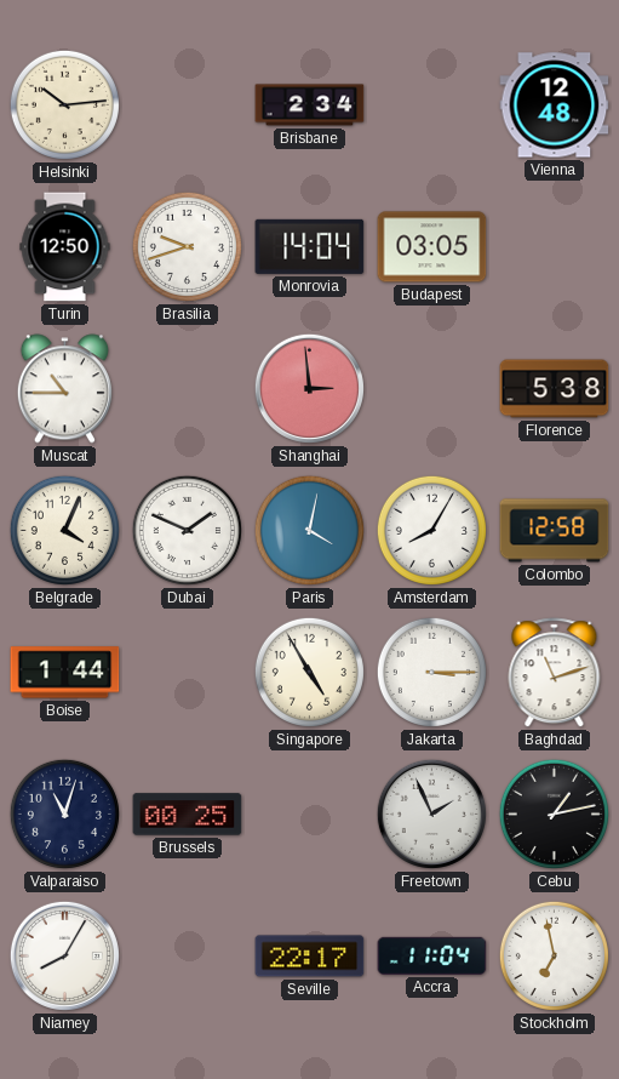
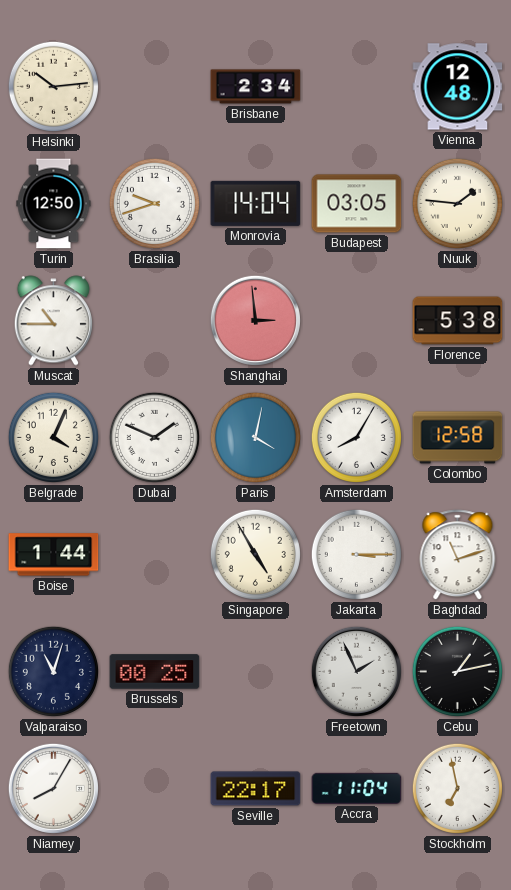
Nuuk: none -> 1:46 (457, 203)
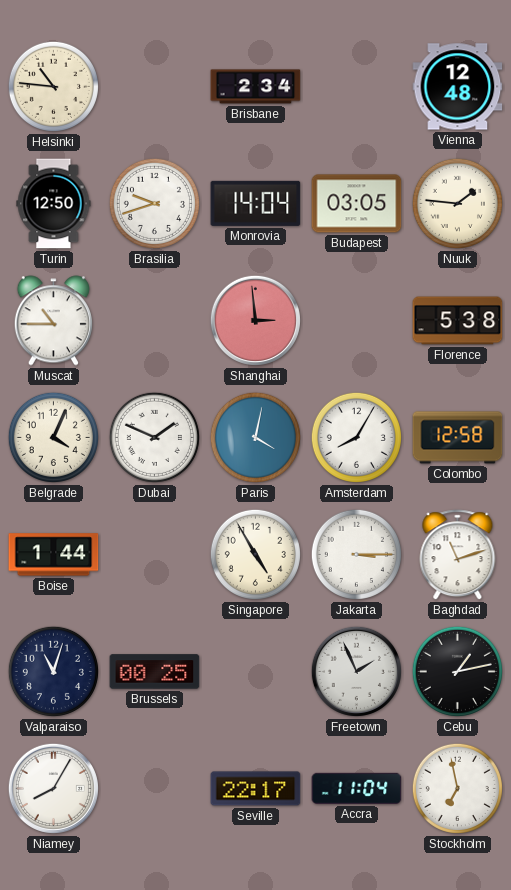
Helsinki: 10:14 -> 10:46 (53, 86)
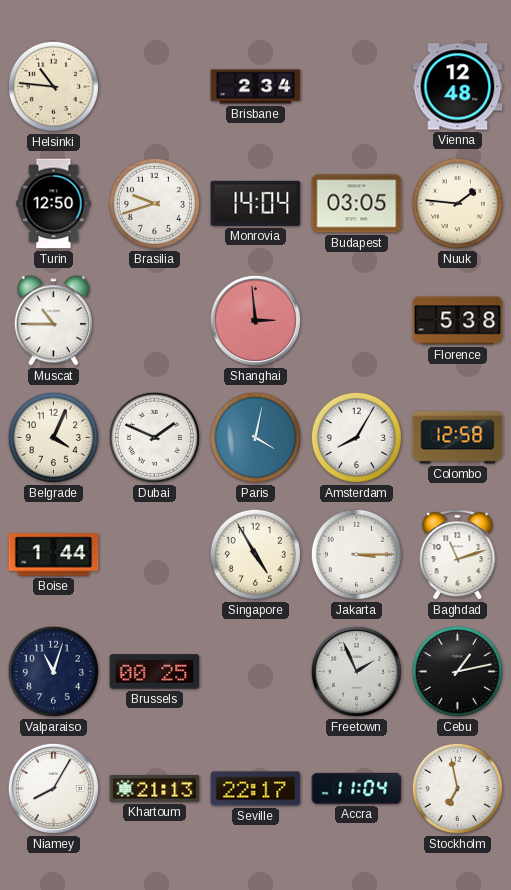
Khartoum: none -> 21:13 (155, 788)
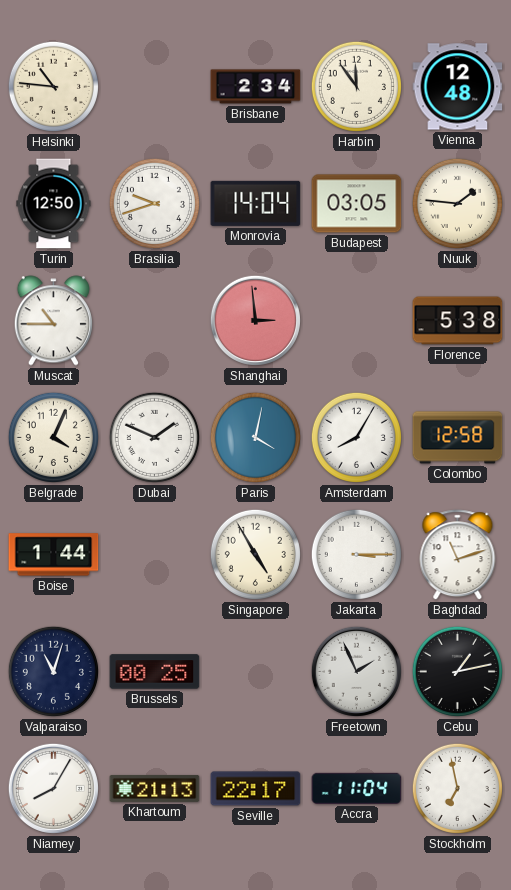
Harbin: none -> 11:54 (356, 86)
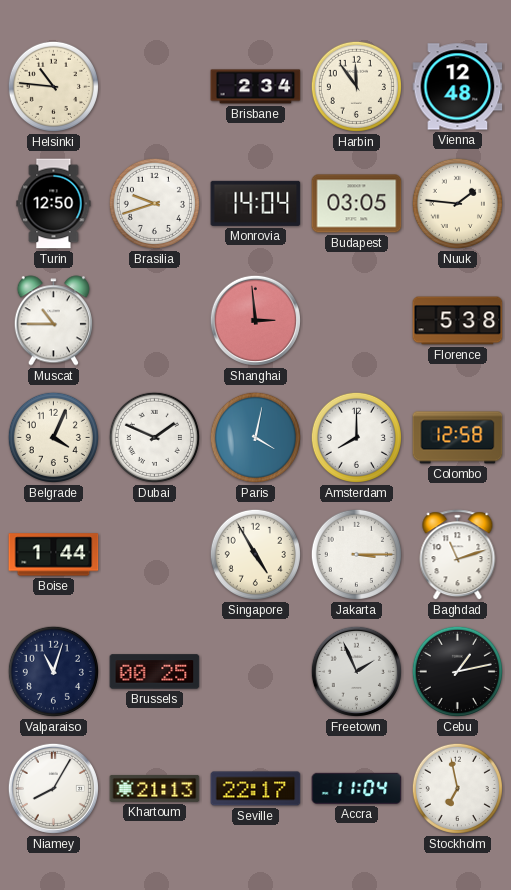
Amsterdam: 8:05 -> 8:00 (356, 437)
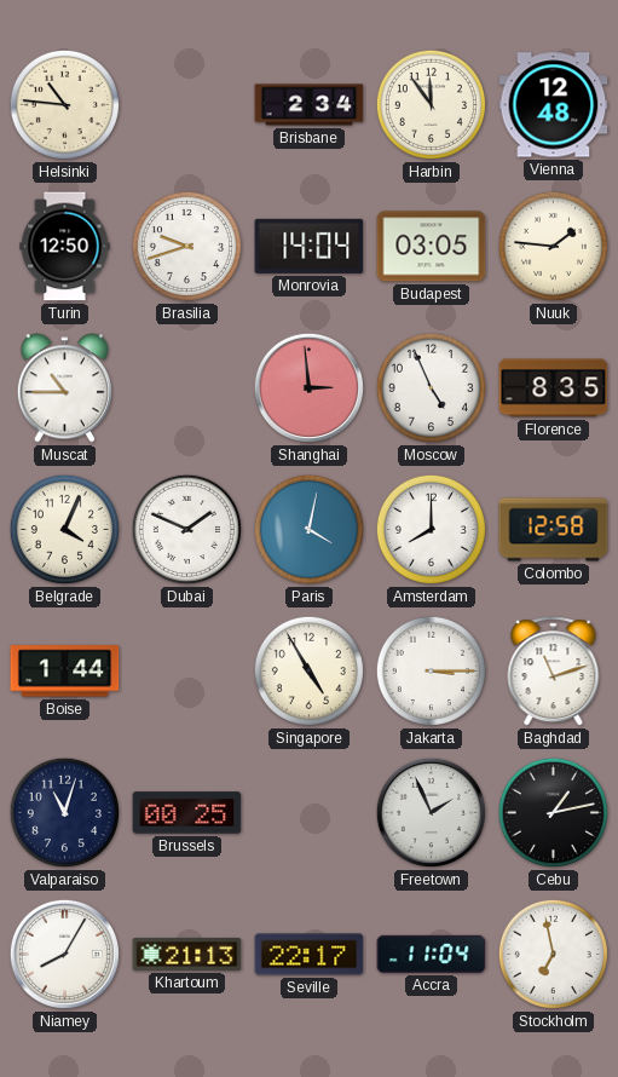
Moscow: none -> 4:56 (431, 387)
Florence: 5:38 -> 8:35 (554, 388)
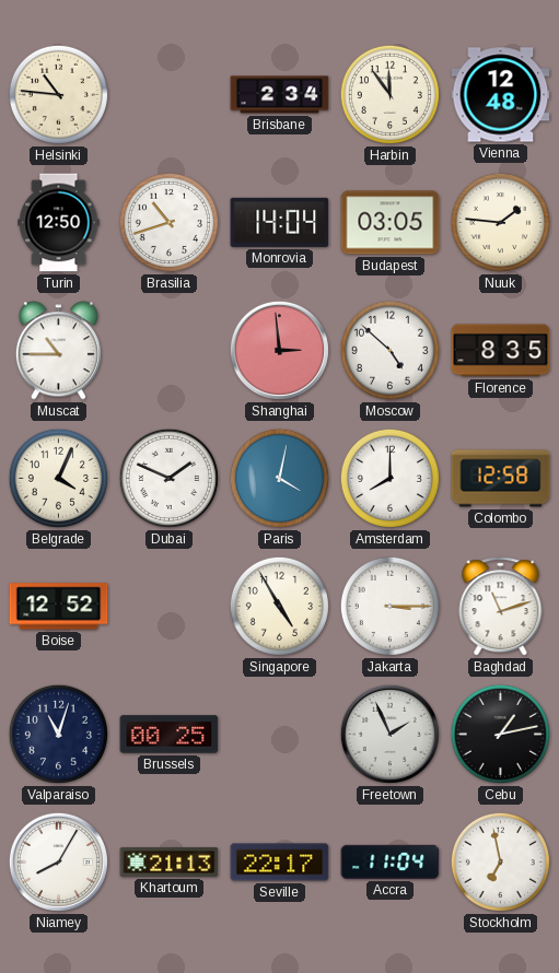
Brasilia: 9:42 -> 10:42 (168, 222)
Moscow: 4:56 -> 4:52 (389, 350)
Boise: 1:44 -> 12:52 (59, 607)
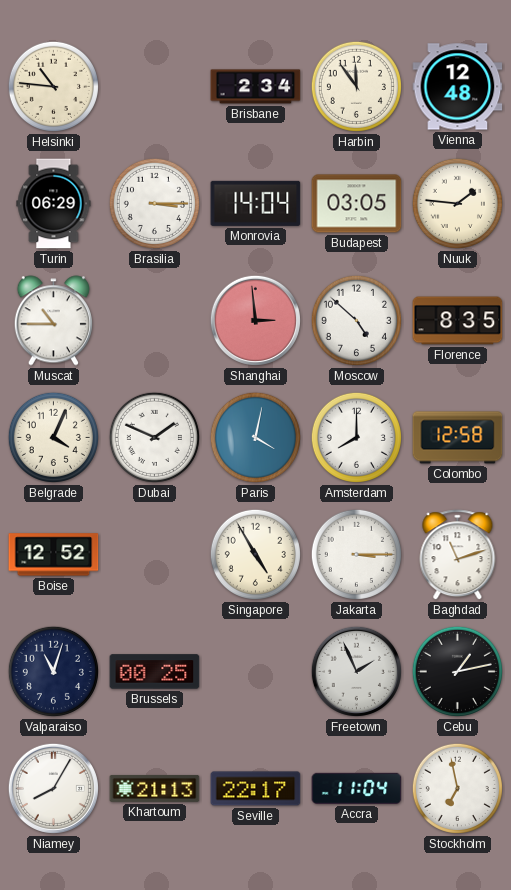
Turin: 12:50 -> 06:29 (54, 204)
Brasilia: 10:42 -> 3:15 (154, 203)
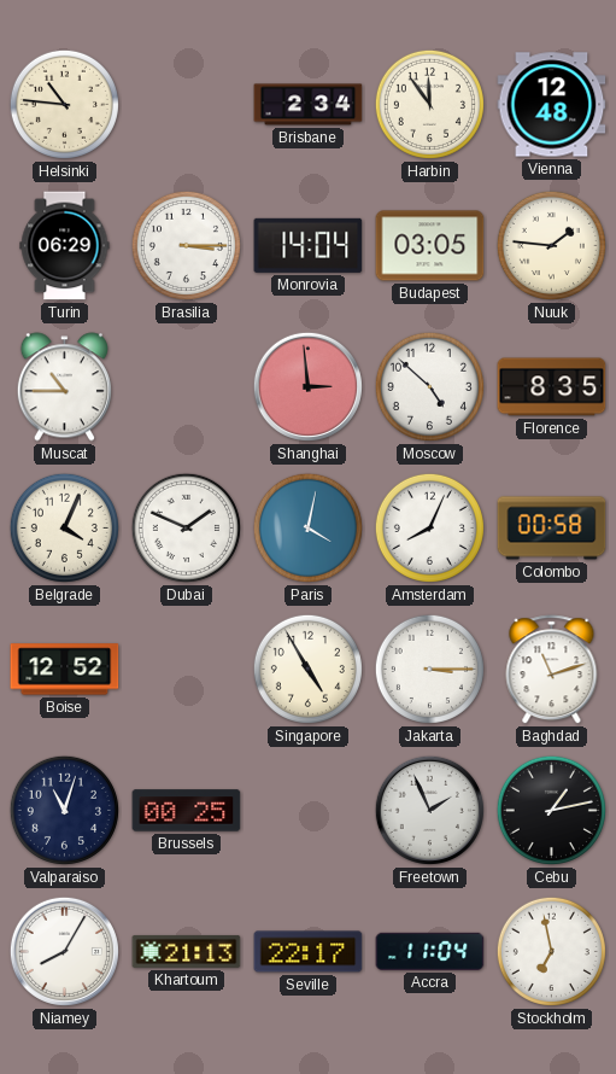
Amsterdam: 8:00 -> 8:04 (429, 527)
Colombo: 12:58 -> 00:58 (552, 529)
